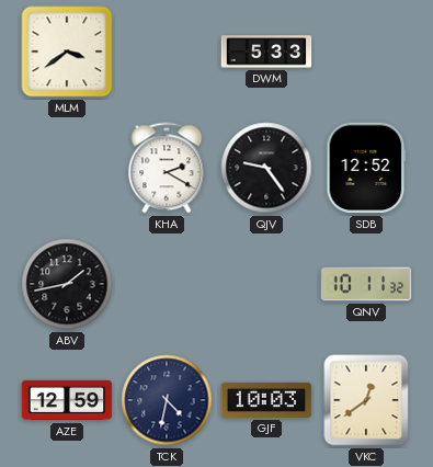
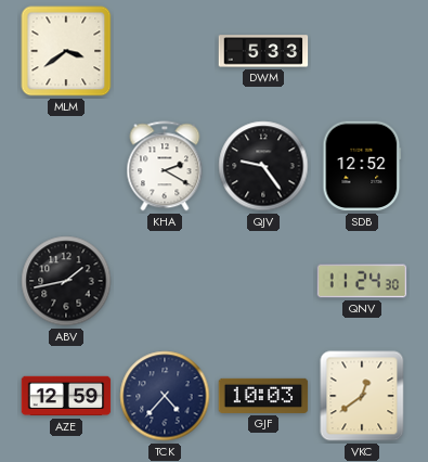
QNV: 10:11 -> 11:24 (362, 281)
TCK: 4:32 -> 4:37 (165, 396)
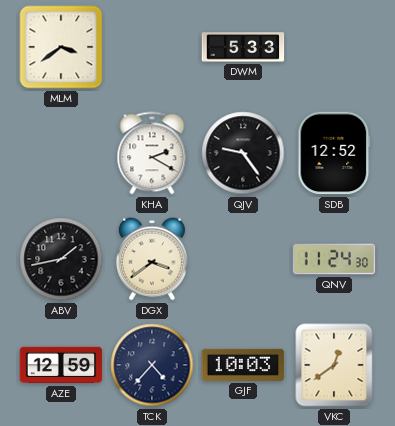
DGX: none -> 3:39 (152, 259)
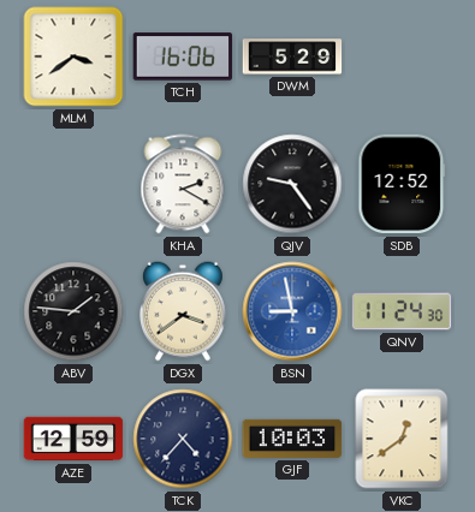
TCH: none -> 16:06 (183, 56)
DWM: 5:33 -> 5:29 (292, 56)
ABV: 1:43 -> 1:46 (73, 311)
BSN: none -> 8:58 (292, 311)
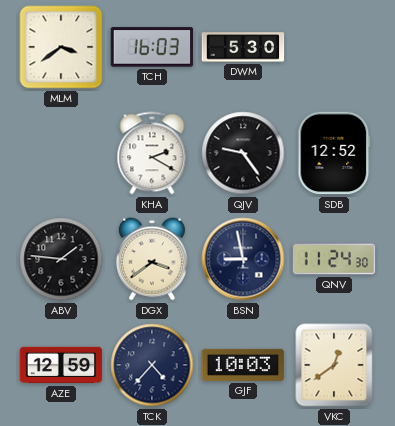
TCH: 16:06 -> 16:03 (152, 47)
DWM: 5:29 -> 5:30 (243, 47)
BSN dial: blue -> navy (243, 259)
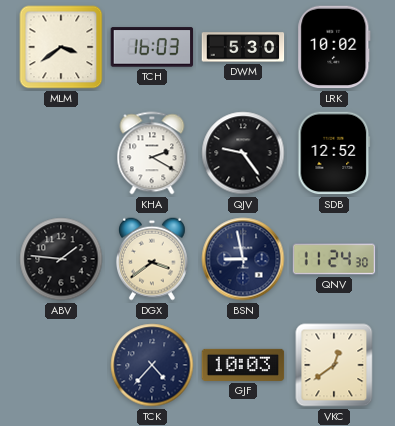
LRK: none -> 10:02 (334, 47)
AZE: 12:59 -> none (61, 365)
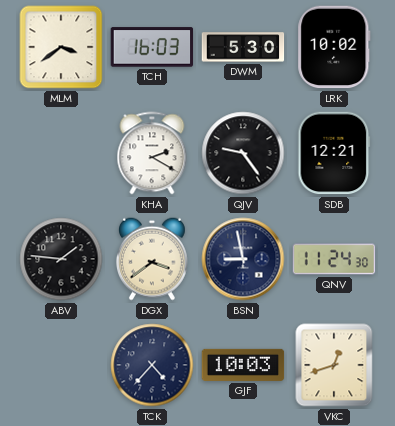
SDB: 12:52 -> 12:21 (334, 153)
VKC: 12:39 -> 12:42 (334, 365)
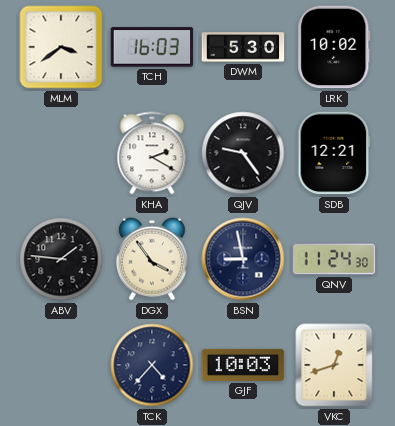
DGX: 3:39 -> 3:54 (152, 259)
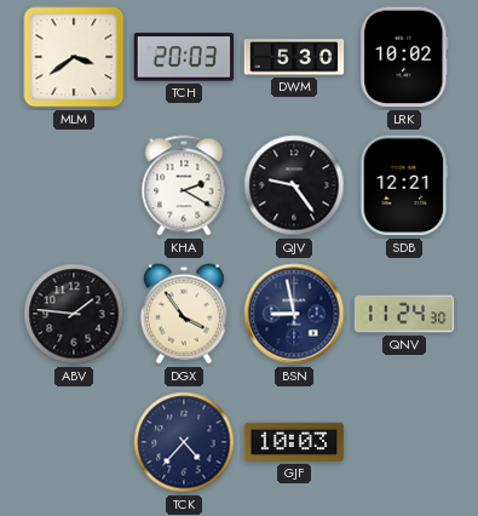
TCH: 16:03 -> 20:03 (184, 57)
VKC: 12:42 -> none (334, 365)
